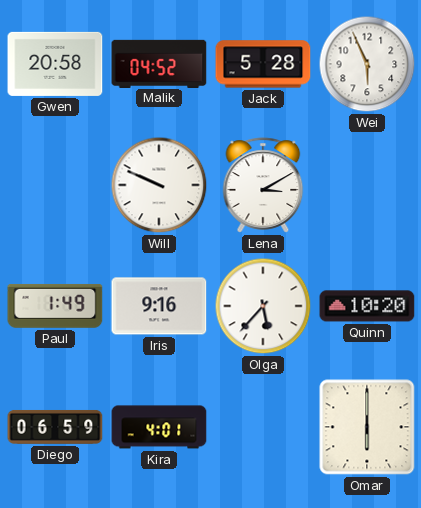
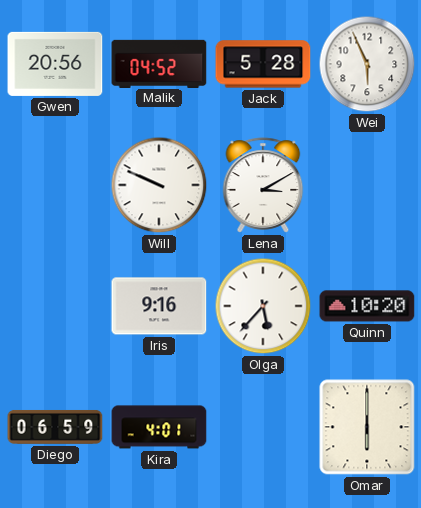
Gwen: 20:58 -> 20:56 (55, 64)
Paul: 1:49 -> none (55, 306)
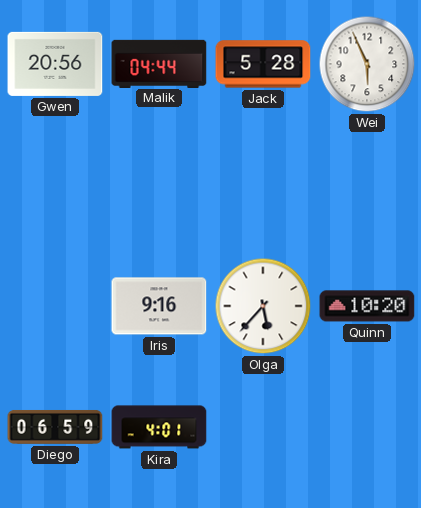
Malik: 04:52 -> 04:44 (159, 63)
Will: 9:49 -> none (159, 185)
Lena: 3:10 -> none (263, 185)
Omar: 6:00 -> none (367, 427)
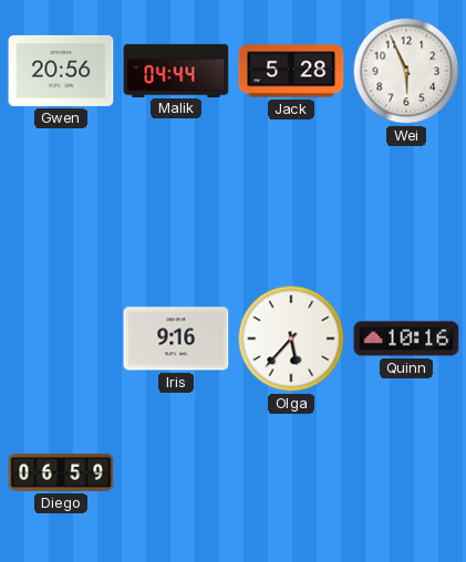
Quinn: 10:20 -> 10:16 (406, 339)
Kira: 4:01 -> none (159, 427)
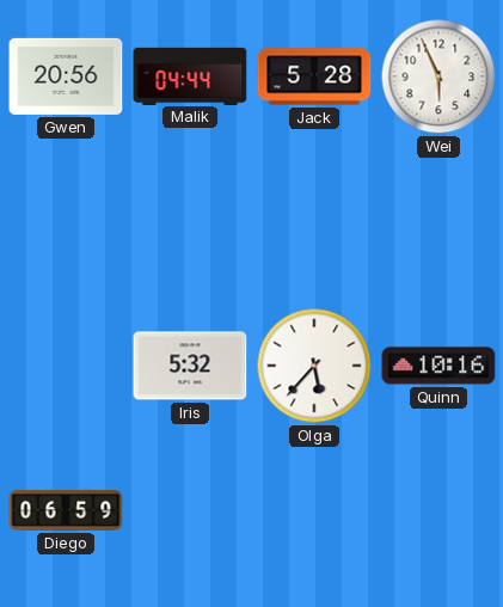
Iris: 9:16 -> 5:32 (190, 366)
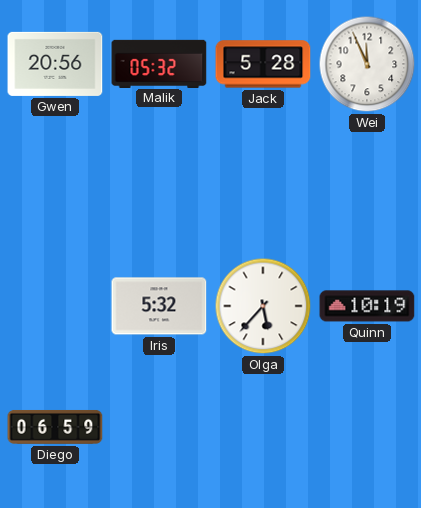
Malik: 04:44 -> 05:32 (159, 63)
Wei: 5:56 -> 11:56 (367, 64)
Quinn: 10:16 -> 10:19 (367, 306)
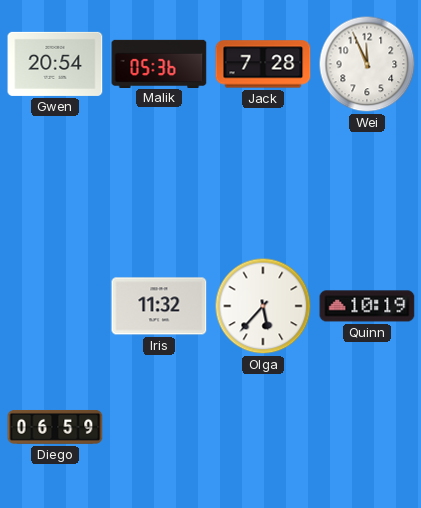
Gwen: 20:56 -> 20:54 (55, 64)
Malik: 05:32 -> 05:36 (159, 63)
Jack: 5:28 -> 7:28 (263, 64)
Iris: 5:32 -> 11:32 (159, 306)
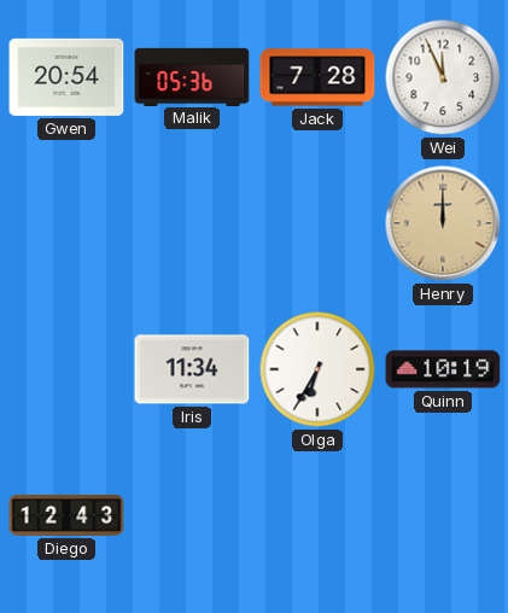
Henry: none -> 12:00 (443, 223)
Iris: 11:32 -> 11:34 (192, 369)
Olga: 5:37 -> 6:35 (317, 369)
Diego: 06:59 -> 12:43 (66, 515)
